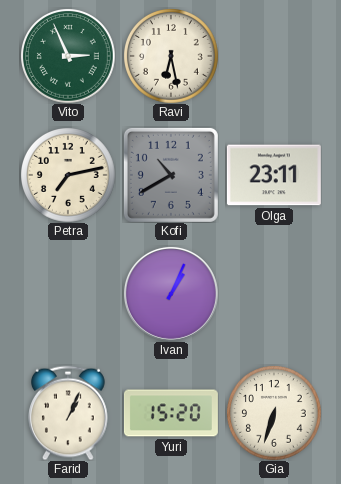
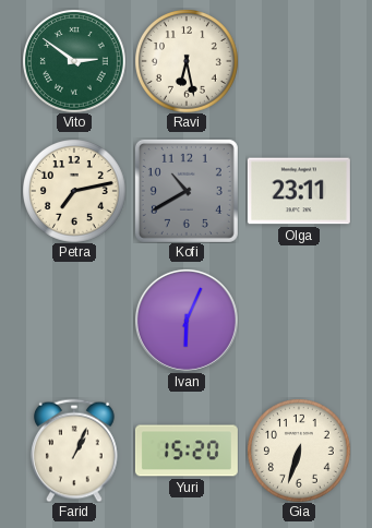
Vito: 2:56 -> 2:51 (74, 61)
Ivan: 1:04 -> 6:04 (187, 321)
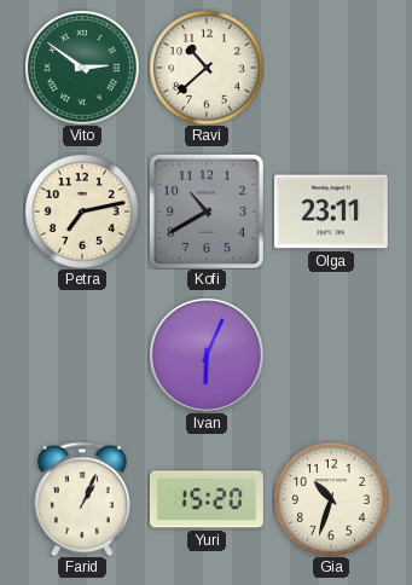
Ravi: 6:28 -> 10:38 (207, 68)
Gia: 6:33 -> 10:33 (331, 499)
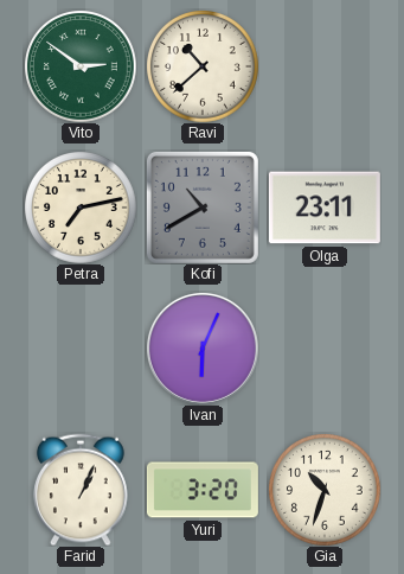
Yuri: 15:20 -> 3:20 (203, 490)
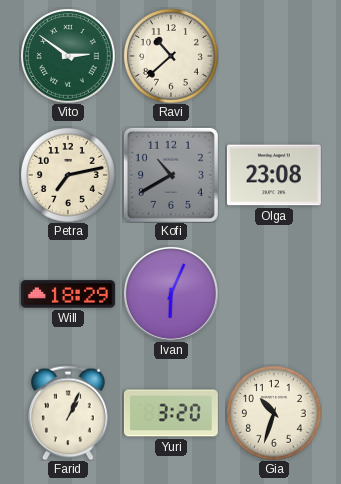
Olga: 23:11 -> 23:08 (274, 175)
Will: none -> 18:29 (68, 294)
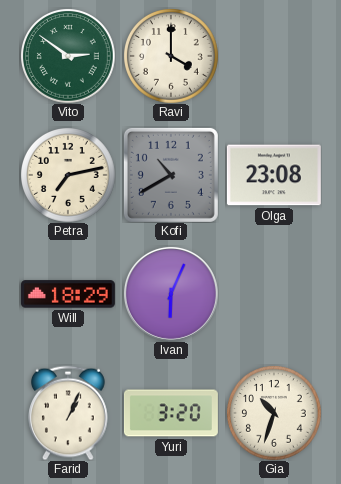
Ravi: 10:38 -> 4:00 (171, 56)
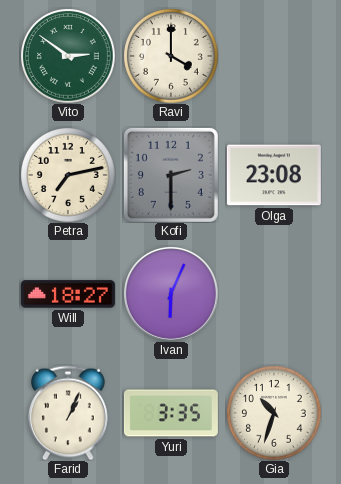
Kofi: 10:40 -> 2:30 (171, 175)
Will: 18:29 -> 18:27 (68, 294)
Yuri: 3:20 -> 3:35 (171, 413)
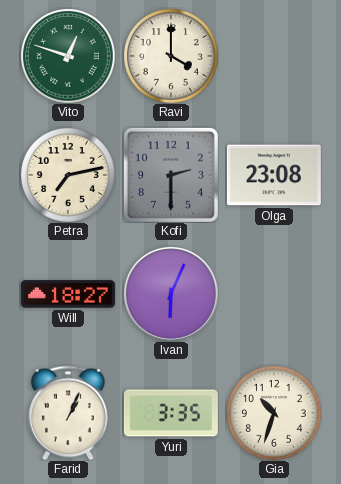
Vito: 2:51 -> 12:48 (68, 56)
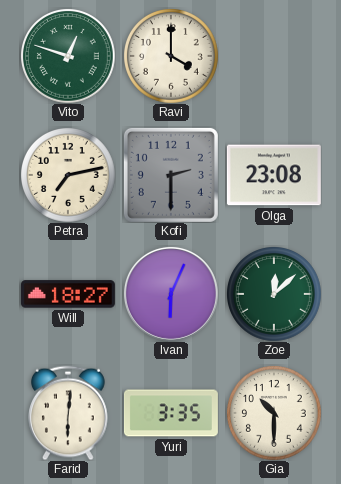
Zoe: none -> 12:08 (274, 294)
Farid: 1:04 -> 6:01 (69, 413)
Gia: 10:33 -> 10:30 (274, 413)
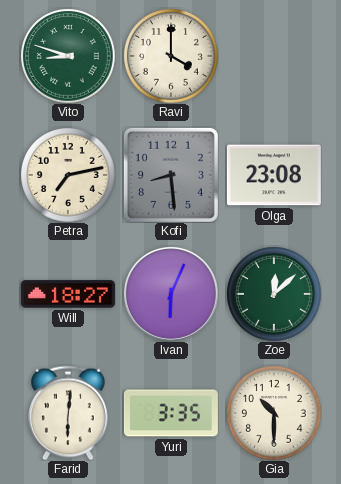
Vito: 12:48 -> 8:48 (68, 56)
Kofi: 2:30 -> 8:29 (171, 175)
